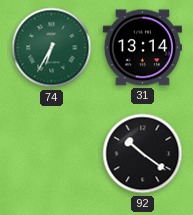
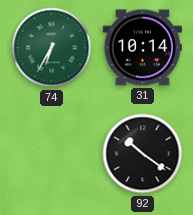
31: 13:14 -> 10:14 (142, 48)
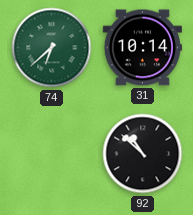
74: 6:35 -> 6:38 (52, 48)
92: 10:21 -> 10:52 (143, 154)
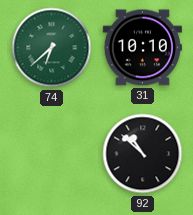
31: 10:14 -> 10:10 (142, 48)
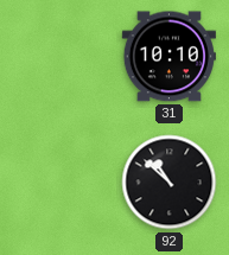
74: 6:38 -> none (52, 48)
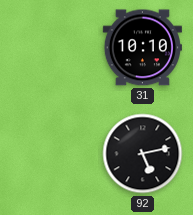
92: 10:52 -> 5:13 (143, 154)
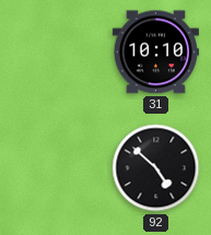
92: 5:13 -> 4:52 (156, 168)
